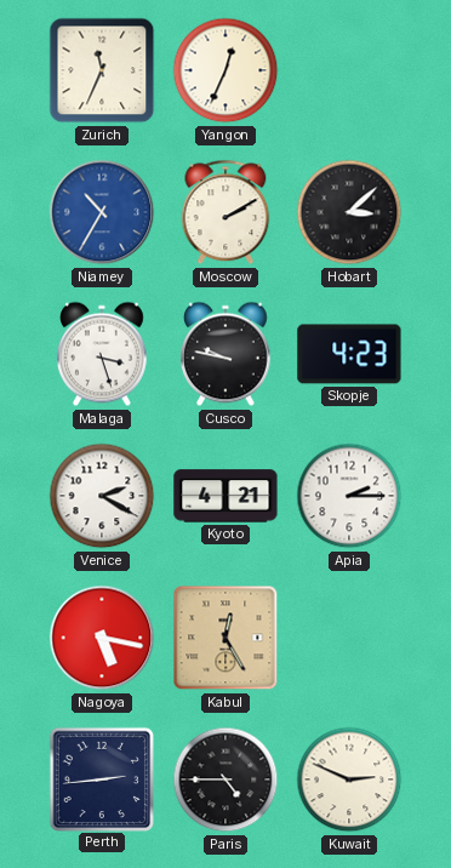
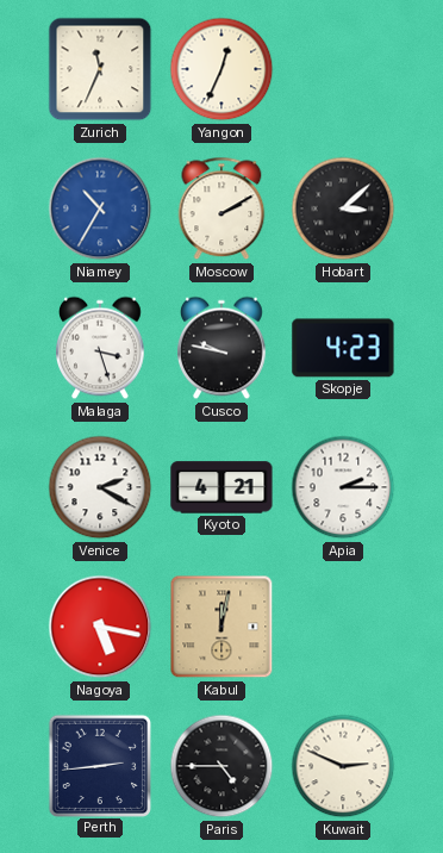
Kabul: 12:25 -> 12:02 (221, 627)
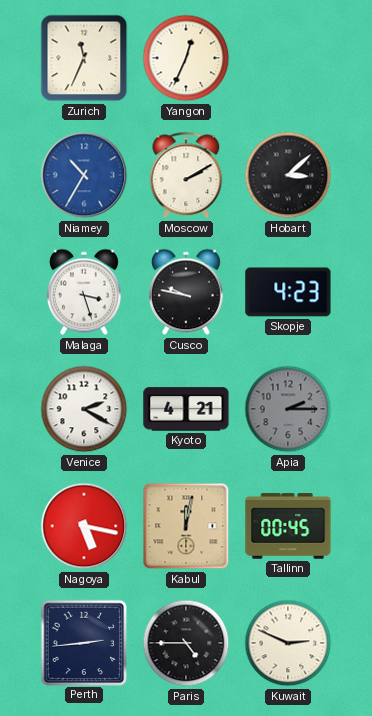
Apia dial: white -> grey (288, 409)
Tallinn: none -> 00:45 (288, 526)
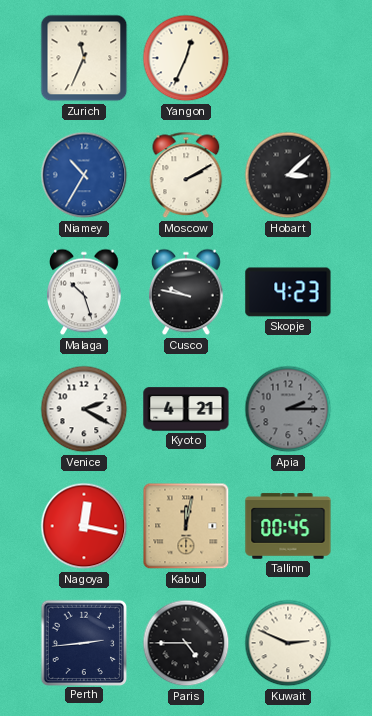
Malaga: 3:27 -> 10:27 (85, 292)
Nagoya: 5:17 -> 12:17 (84, 526)
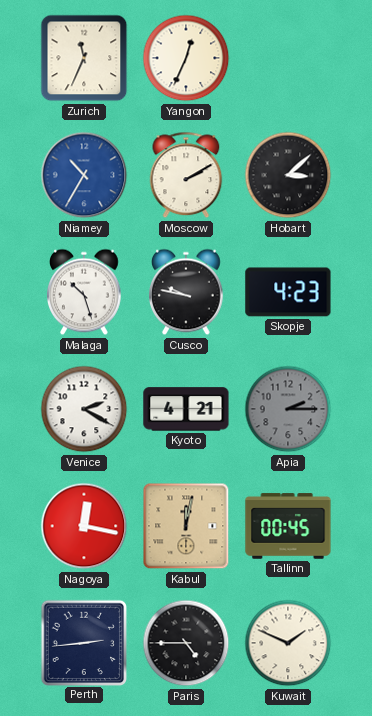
Kuwait: 2:49 -> 1:49 (288, 643)
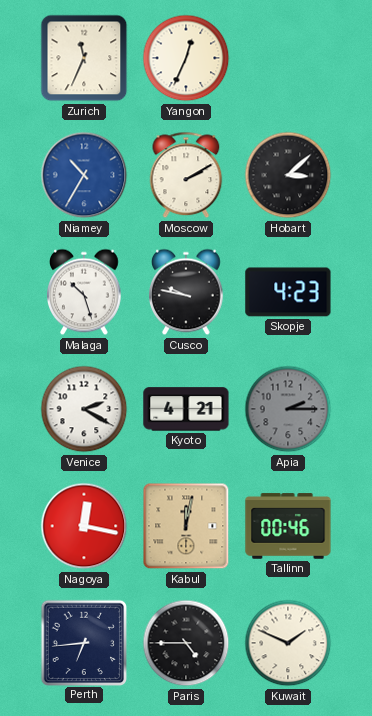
Tallinn: 00:45 -> 00:46 (288, 526)
Perth: 2:44 -> 6:44 (83, 642)
